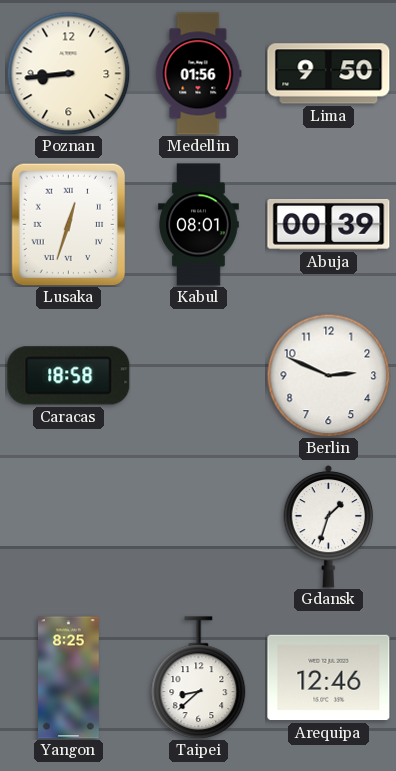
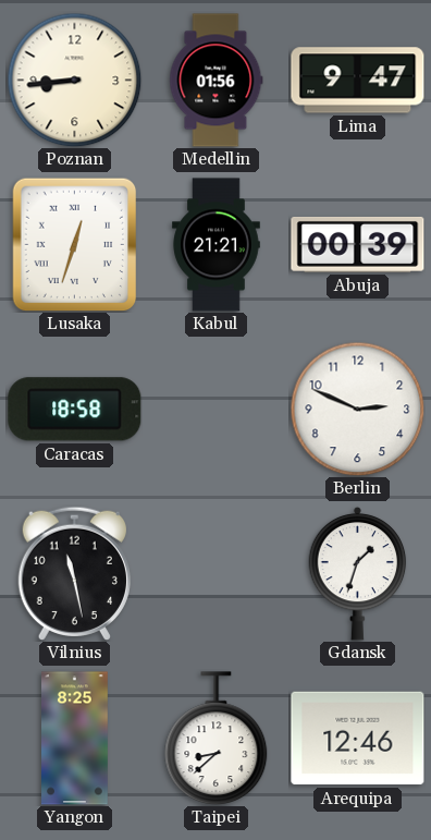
Lima: 9:50 -> 9:47 (358, 81)
Kabul: 08:01 -> 21:21 (217, 245)
Vilnius: none -> 11:28 (74, 573)
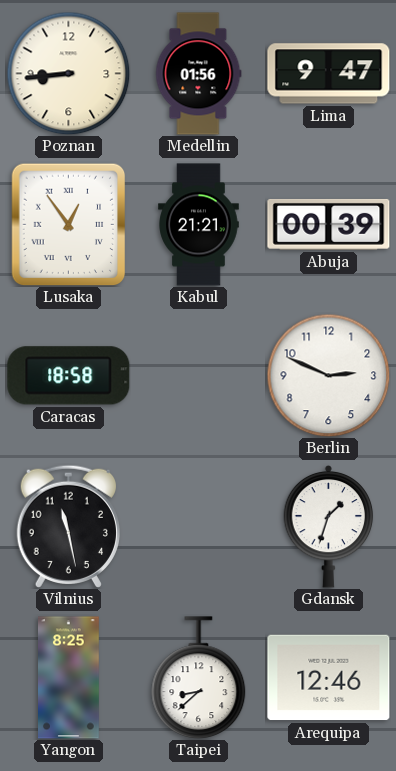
Lusaka: 12:33 -> 12:54 (69, 224)
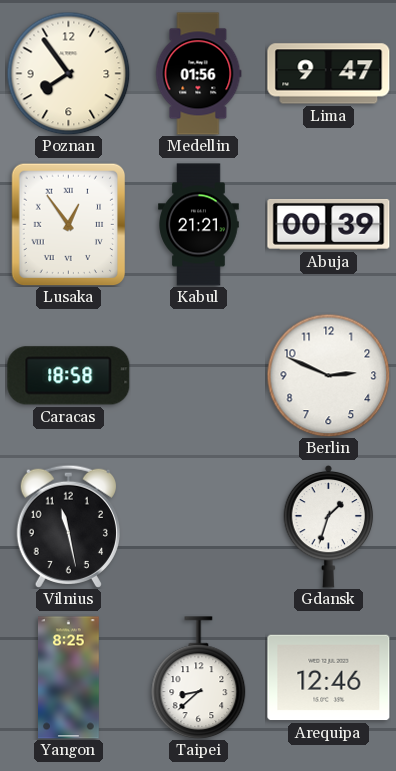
Poznan: 8:44 -> 7:54 (68, 73)
